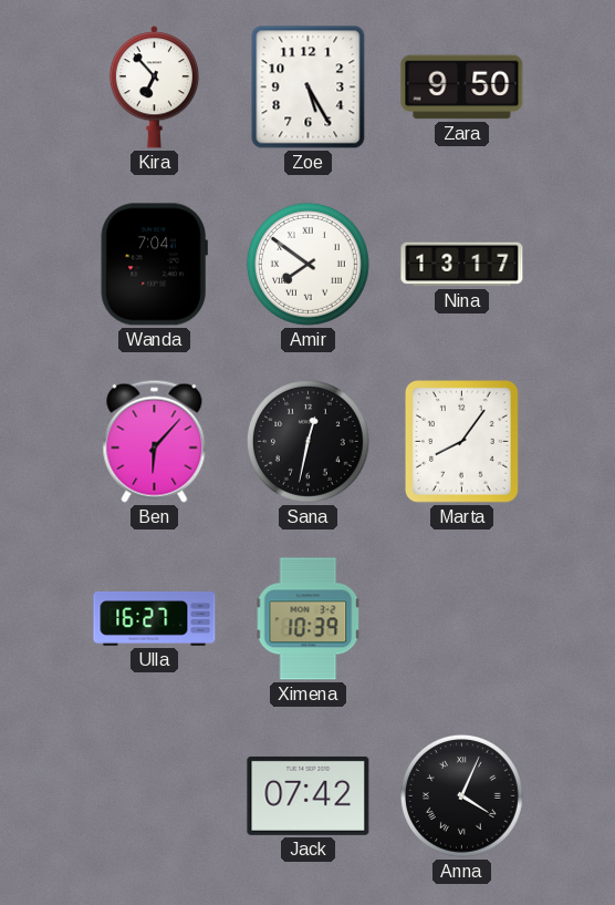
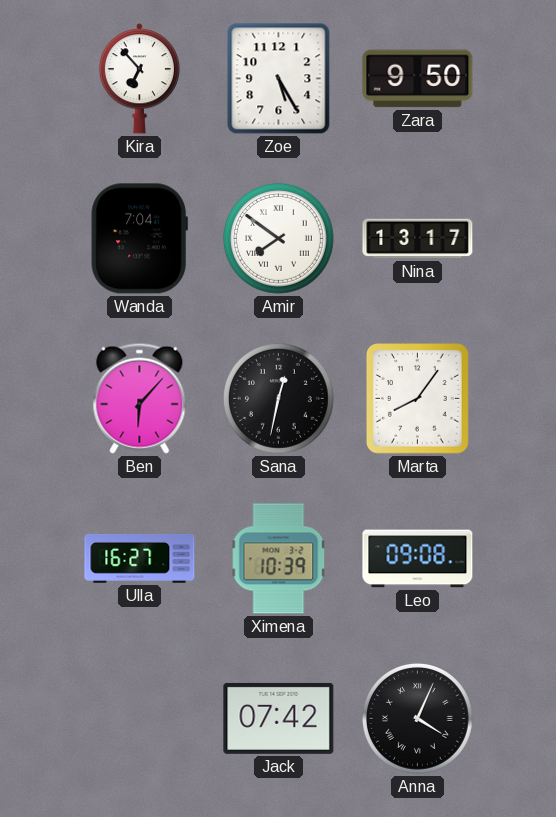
Leo: none -> 09:08 (418, 559)
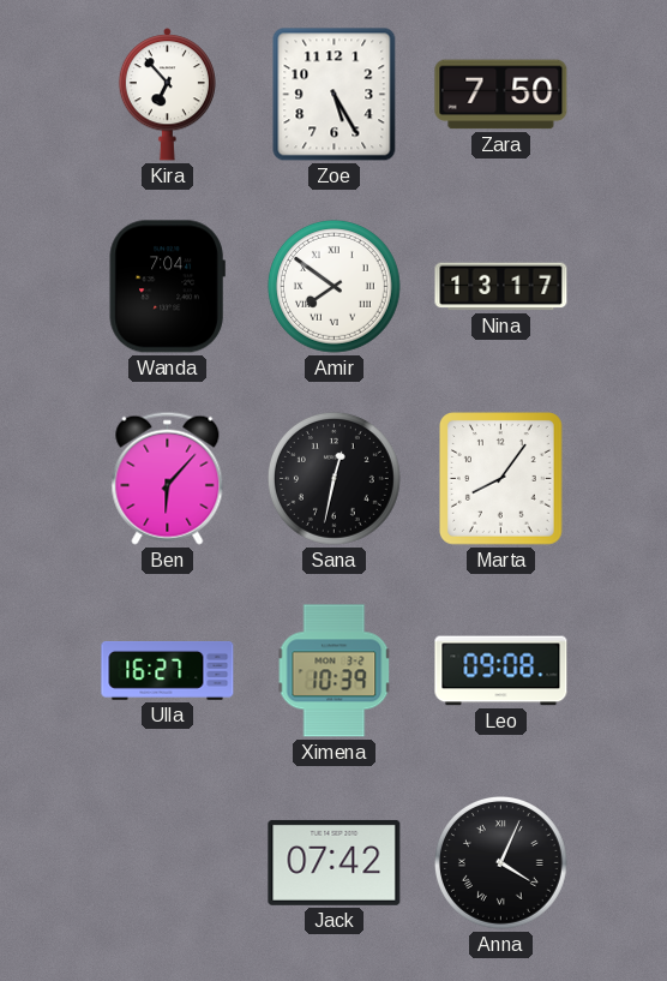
Zara: 9:50 -> 7:50 (501, 95)
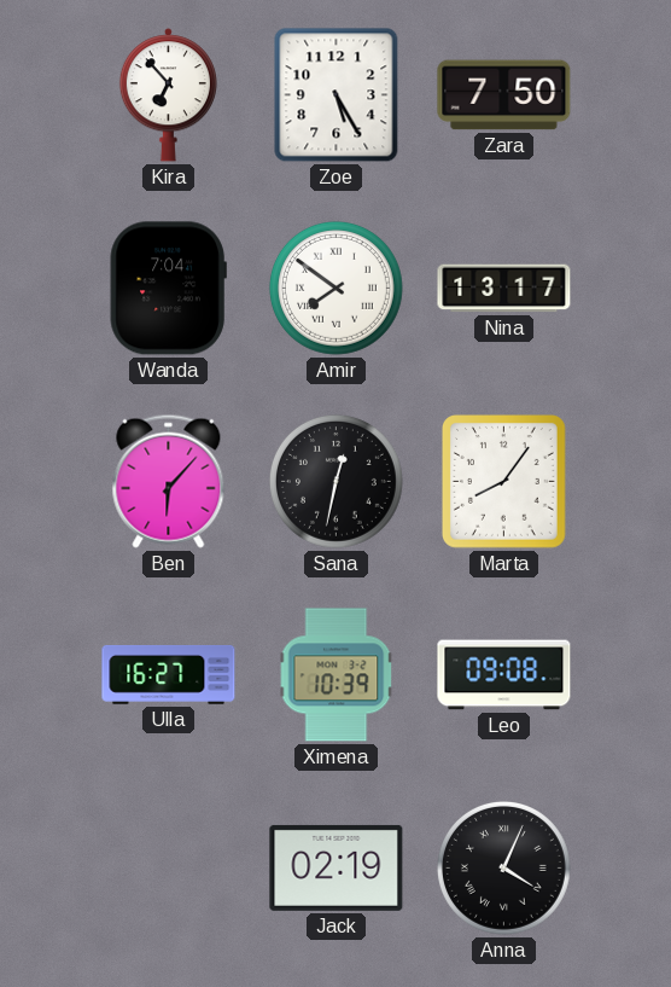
Jack: 07:42 -> 02:19 (337, 867)
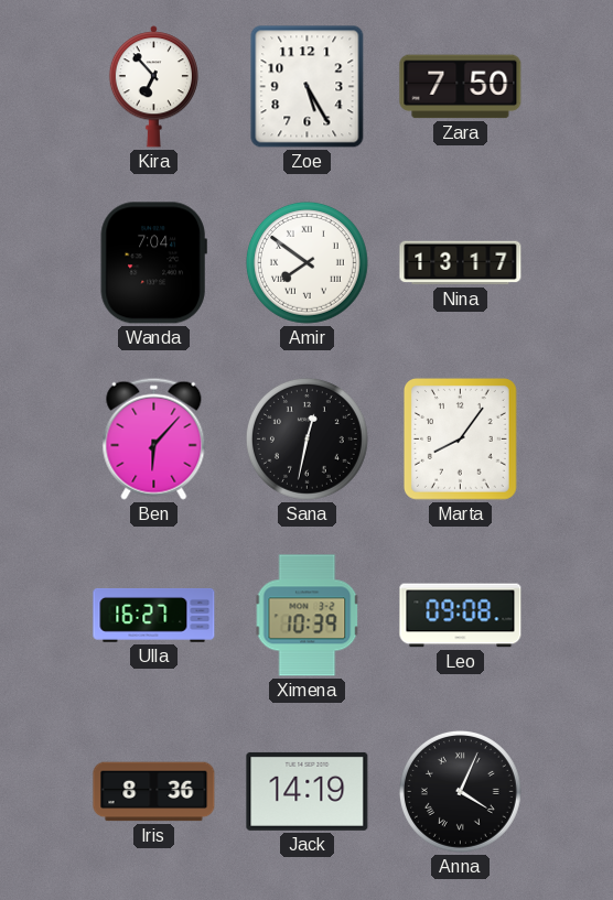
Iris: none -> 8:36 (154, 792)
Jack: 02:19 -> 14:19 (308, 791)
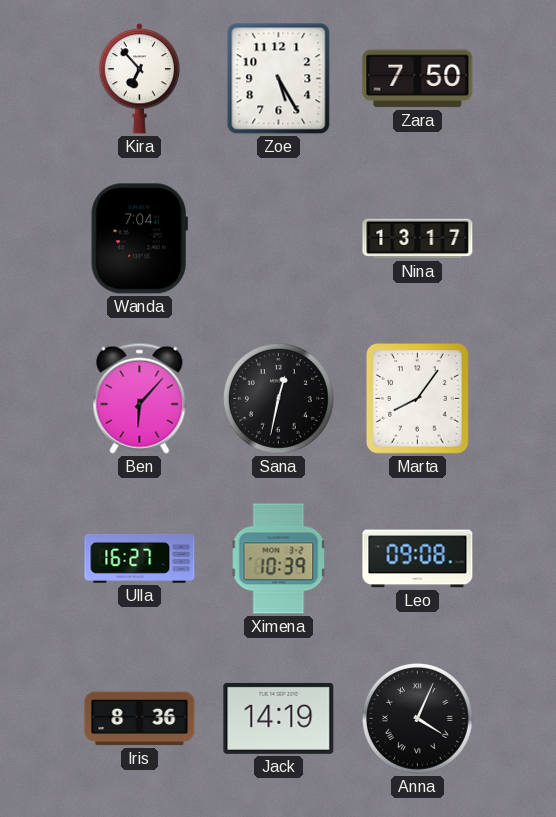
Amir: 7:51 -> none (306, 262)
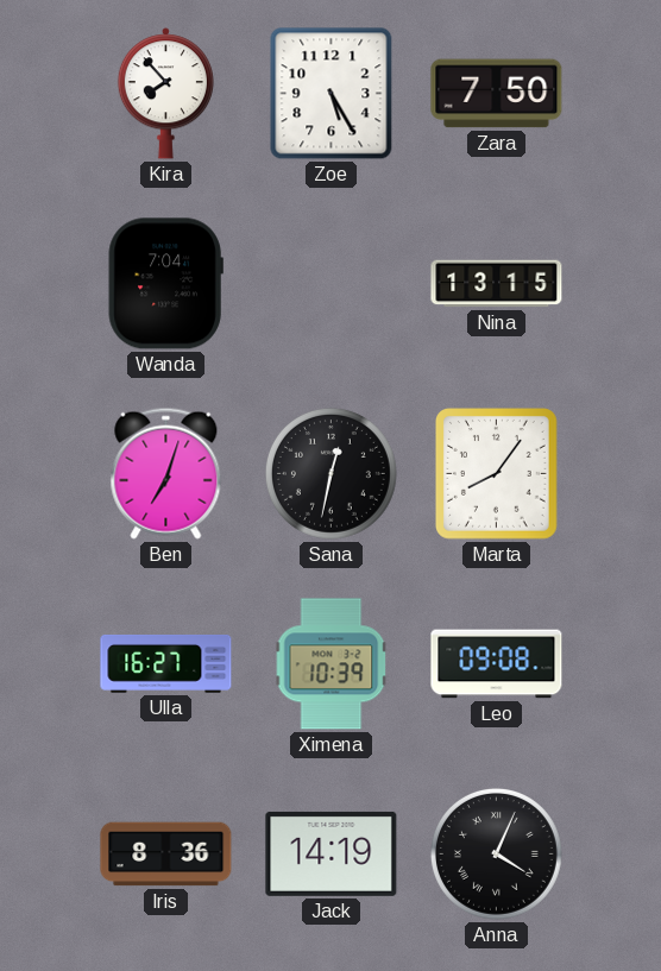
Kira: 6:53 -> 7:53 (165, 94)
Nina: 13:17 -> 13:15 (497, 284)
Ben: 6:07 -> 7:03 (166, 473)
